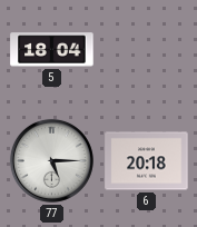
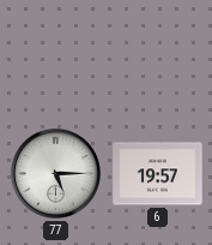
5: 18:04 -> none (52, 50)
6: 20:18 -> 19:57 (158, 174)
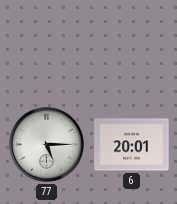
6: 19:57 -> 20:01 (132, 145)
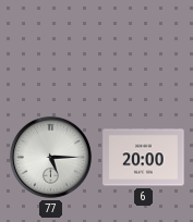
6: 20:01 -> 20:00 (144, 158)
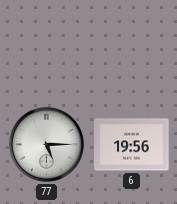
6: 20:00 -> 19:56 (132, 145)
